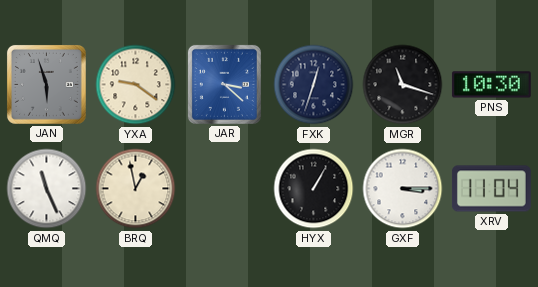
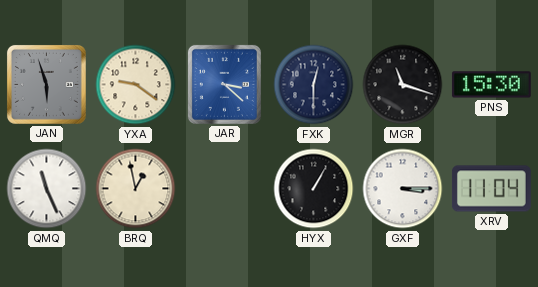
FXK: 12:33 -> 12:30 (314, 85)
PNS: 10:30 -> 15:30 (491, 85)
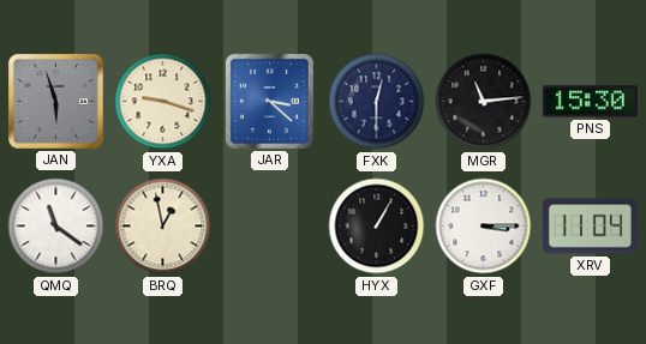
YXA: 9:21 -> 9:18 (163, 102)
MGR: 11:18 -> 11:14 (484, 102)
QMQ: 11:26 -> 11:21 (56, 227)
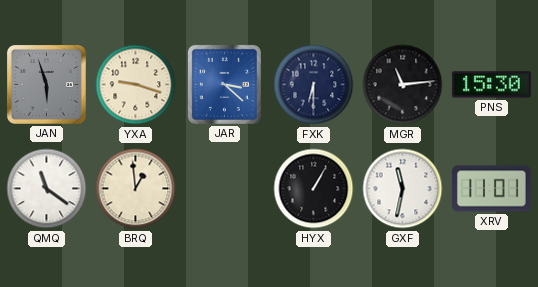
FXK: 12:30 -> 6:30 (314, 85)
BRQ: 12:58 -> 12:59 (136, 189)
GXF: 3:15 -> 11:32 (403, 189)
XRV: 11:04 -> 11:01 (491, 189)
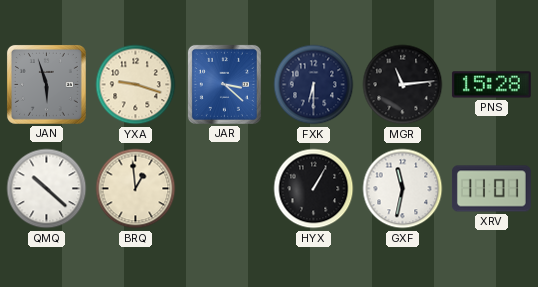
PNS: 15:30 -> 15:28 (491, 85)
QMQ: 11:21 -> 10:22 (47, 189)
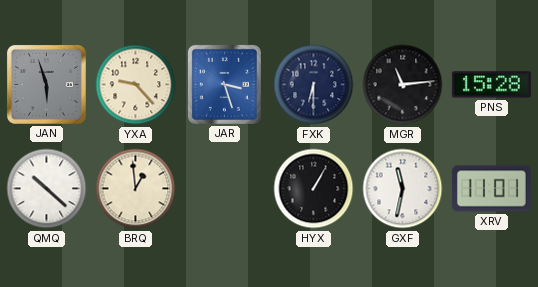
YXA: 9:18 -> 9:23 (136, 85)
JAR: 3:22 -> 3:27 (224, 84)
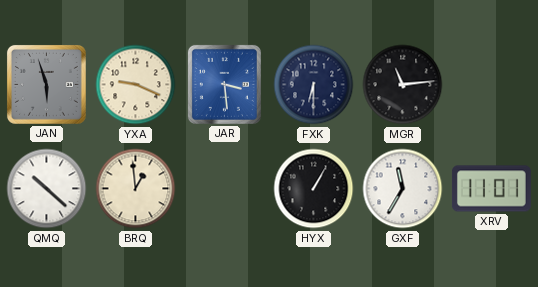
YXA: 9:23 -> 9:19 (136, 85)
JAR: 3:27 -> 3:29 (224, 84)
PNS: 15:28 -> none (491, 85)
GXF: 11:32 -> 11:35 (403, 189)
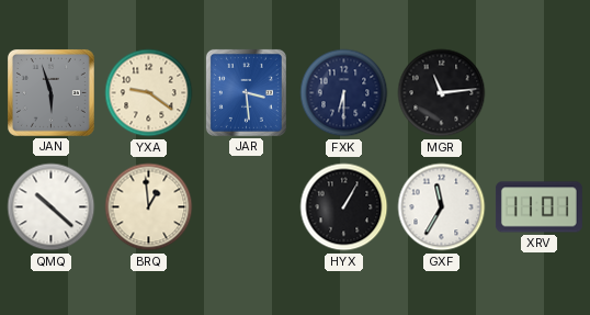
YXA: 9:19 -> 9:21 (149, 93)
